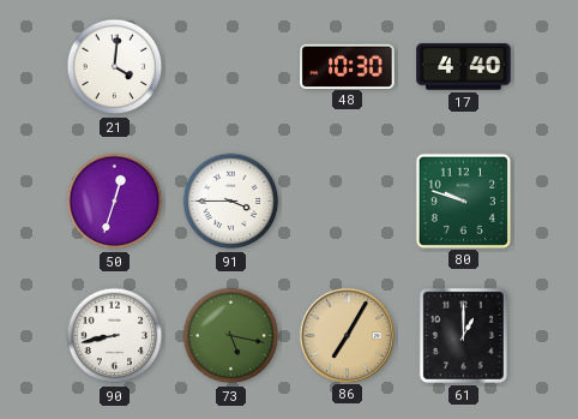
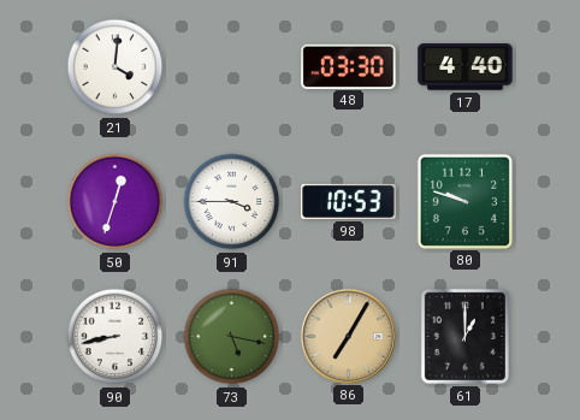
48: 10:30 -> 03:30 (349, 66)
98: none -> 10:53 (349, 201)
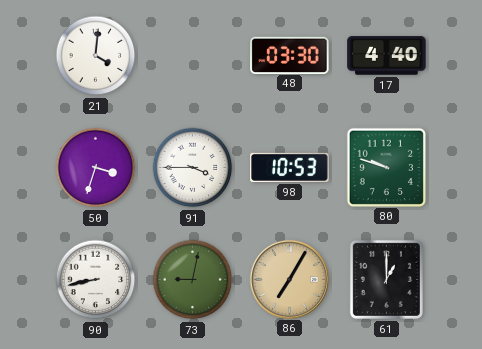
50: 12:33 -> 3:33 (96, 168)
73: 5:17 -> 9:02 (193, 280)
